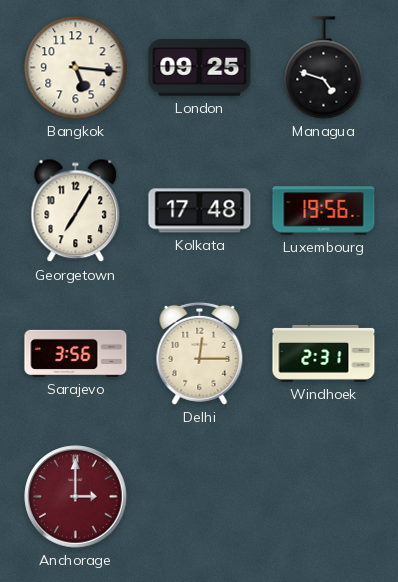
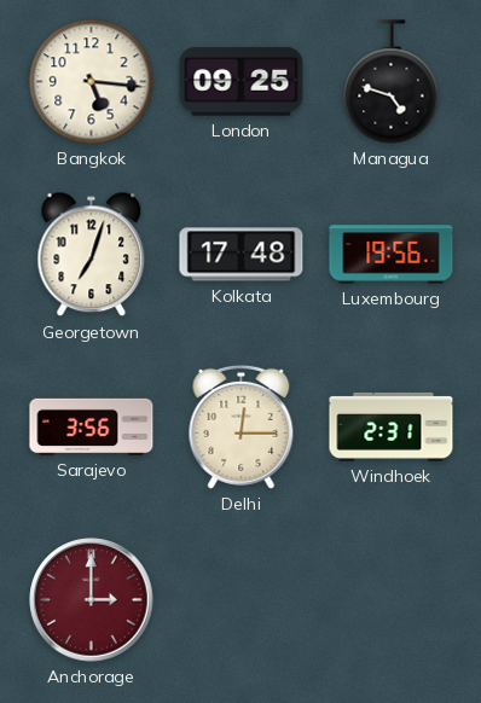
Georgetown: 7:05 -> 7:03 (92, 255)
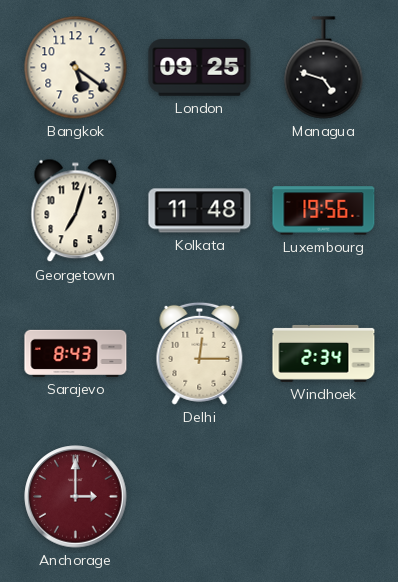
Bangkok: 5:16 -> 5:21 (76, 68)
Kolkata: 17:48 -> 11:48 (200, 211)
Sarajevo: 3:56 -> 8:43 (76, 353)
Windhoek: 2:31 -> 2:34 (324, 353)
